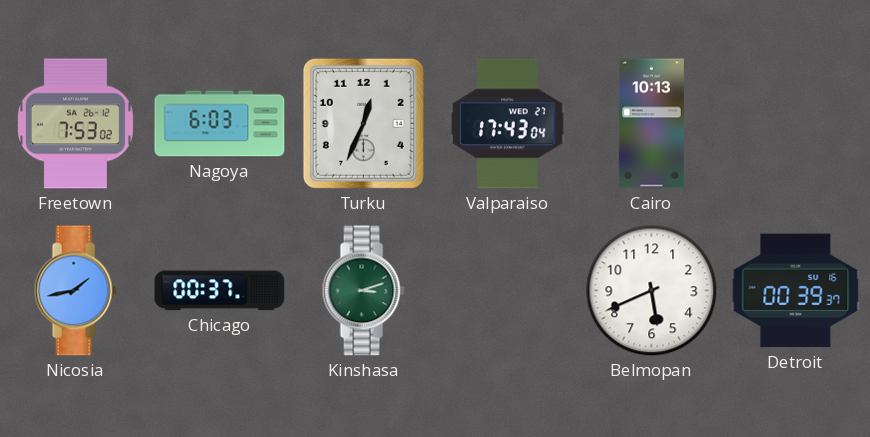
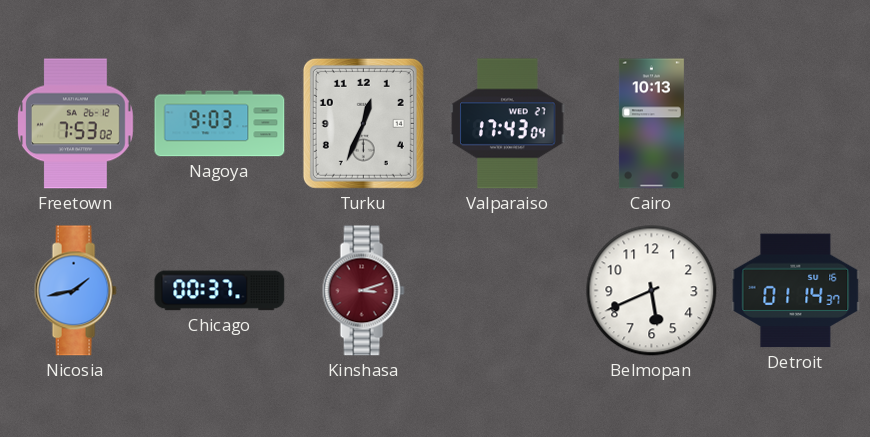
Nagoya: 6:03 -> 9:03 (220, 124)
Kinshasa dial: green -> burgundy (363, 291)
Detroit: 00:39 -> 01:14 (796, 291)
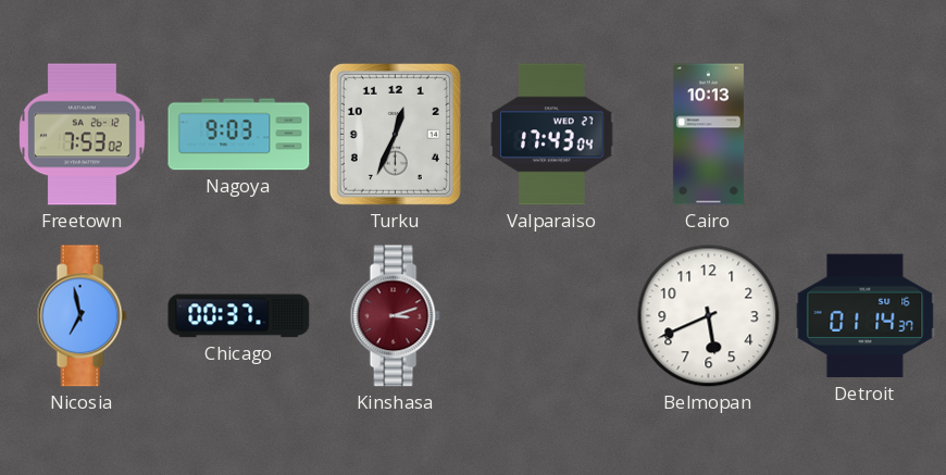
Nicosia: 1:43 -> 6:58 (82, 316)
